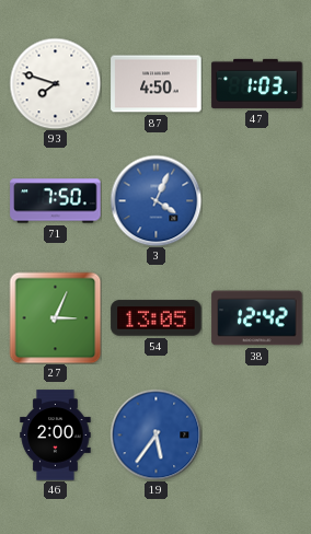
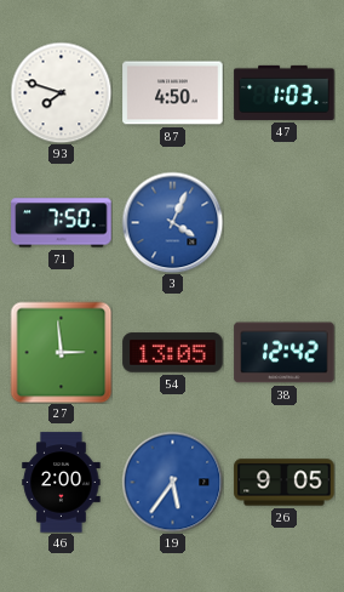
27: 3:04 -> 2:59 (61, 352)
26: none -> 9:05 (285, 483)
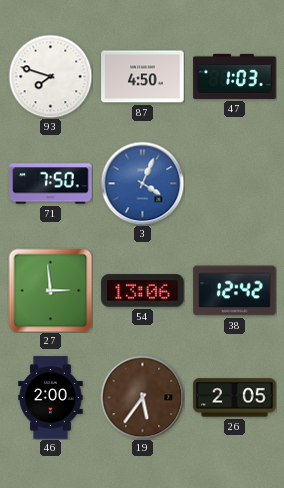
54: 13:05 -> 13:06 (143, 291)
19 dial: blue -> brown (142, 397)
26: 9:05 -> 2:05 (235, 398)
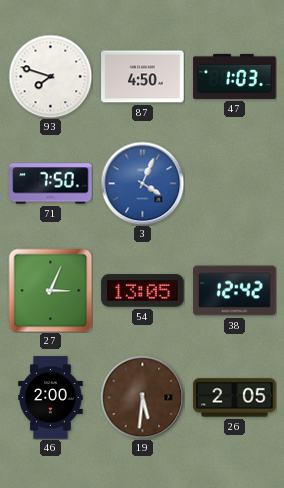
27: 2:59 -> 3:04 (50, 290)
54: 13:06 -> 13:05 (143, 291)
19: 5:36 -> 5:31 (142, 397)
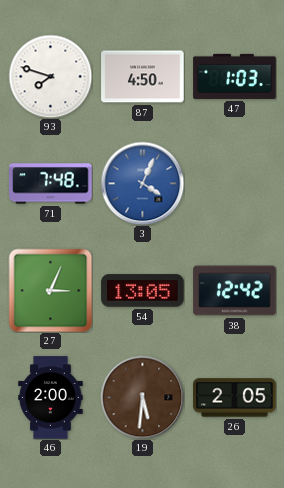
71: 7:50 -> 7:48 (51, 184)
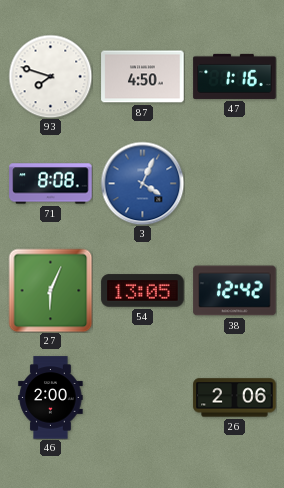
47: 1:03 -> 1:16 (235, 76)
71: 7:48 -> 8:08 (51, 184)
27: 3:04 -> 6:04 (50, 290)
19: 5:31 -> none (142, 397)
26: 2:05 -> 2:06 (235, 398)
